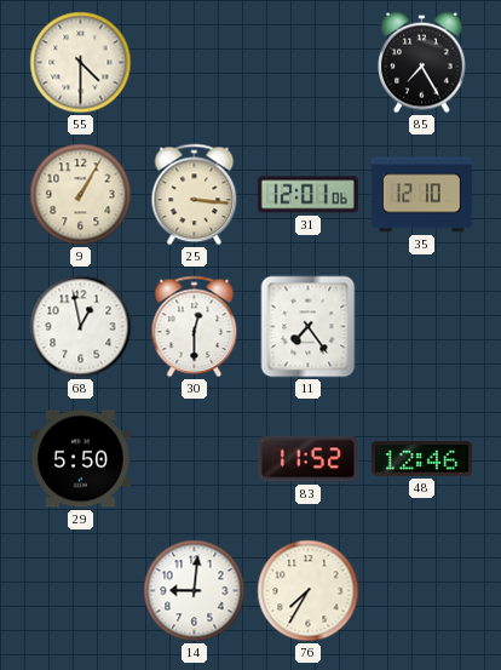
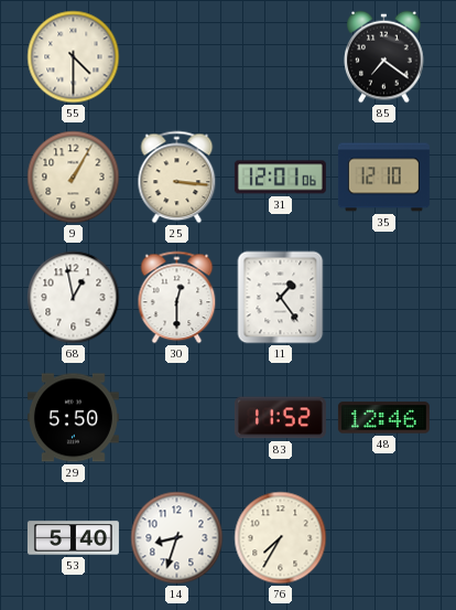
85: 7:25 -> 7:21 (384, 57)
11: 7:24 -> 1:24 (281, 298)
53: none -> 5:40 (73, 538)
14: 9:01 -> 8:33 (177, 538)
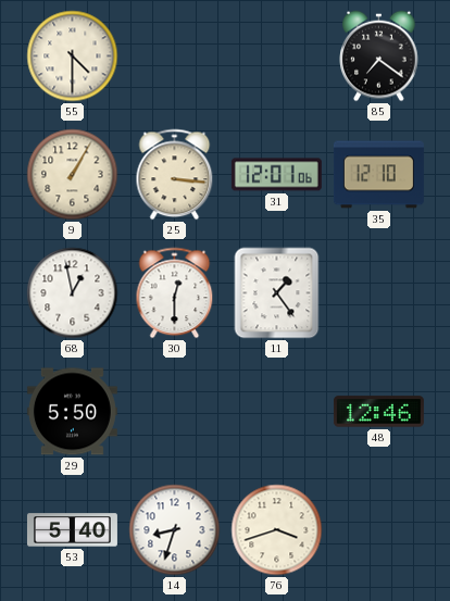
83: 11:52 -> none (280, 418)
76: 7:35 -> 3:42 (277, 530)
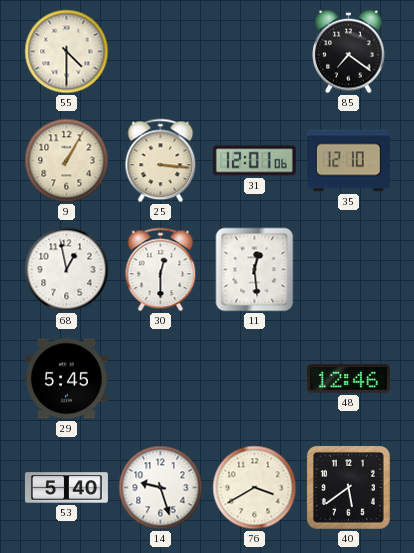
11: 1:24 -> 12:29 (255, 270)
29: 5:50 -> 5:45 (66, 379)
14: 8:33 -> 9:27 (161, 488)
76: 3:42 -> 3:40 (255, 488)
40: none -> 5:39 (348, 487)
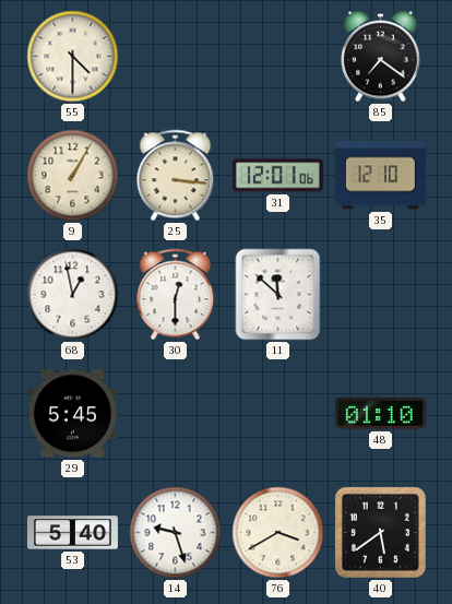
11: 12:29 -> 11:52 (278, 295)
48: 12:46 -> 01:10 (380, 414)
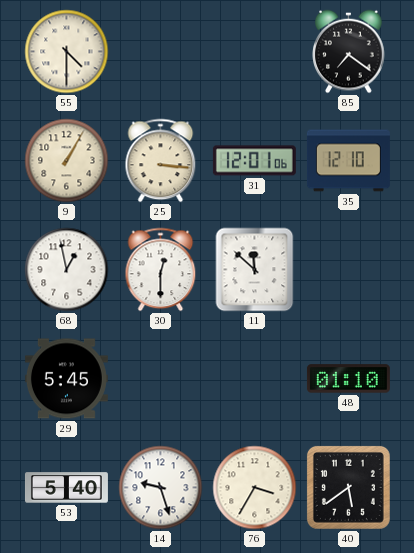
76: 3:40 -> 3:35 (255, 488)
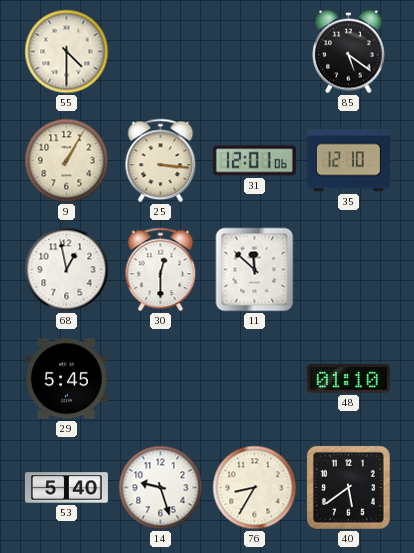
85: 7:21 -> 5:21 (349, 52)
76: 3:35 -> 8:35 (255, 488)
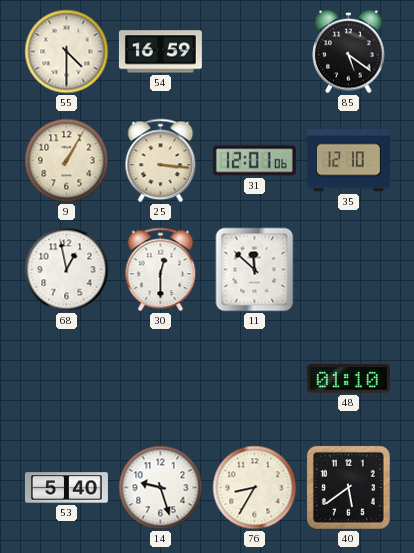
54: none -> 16:59 (160, 52)
29: 5:45 -> none (66, 379)
